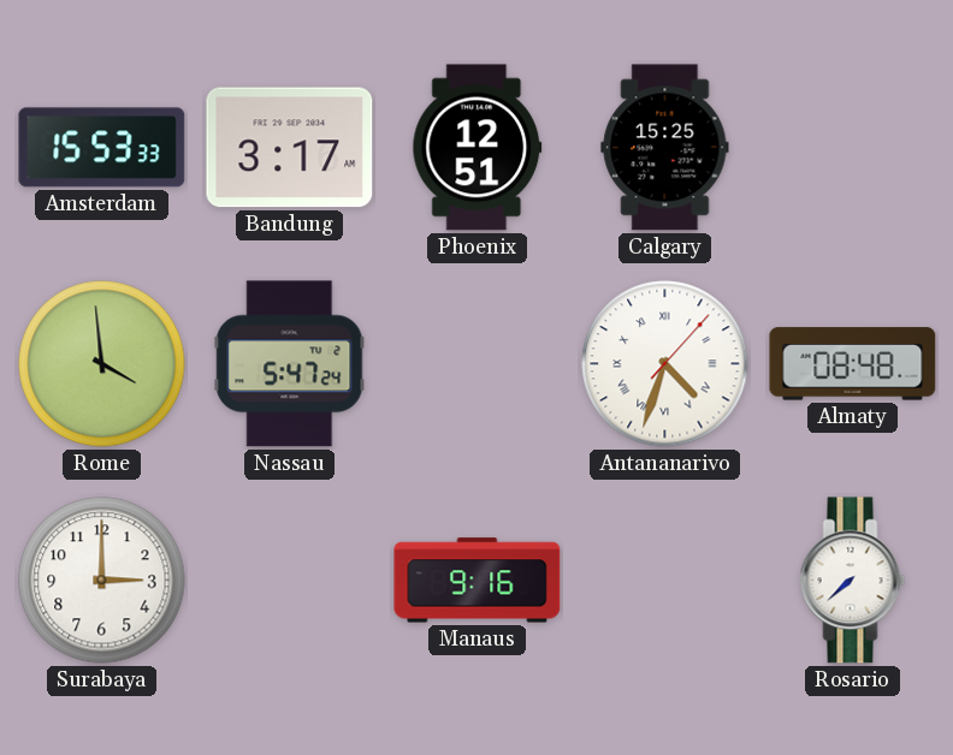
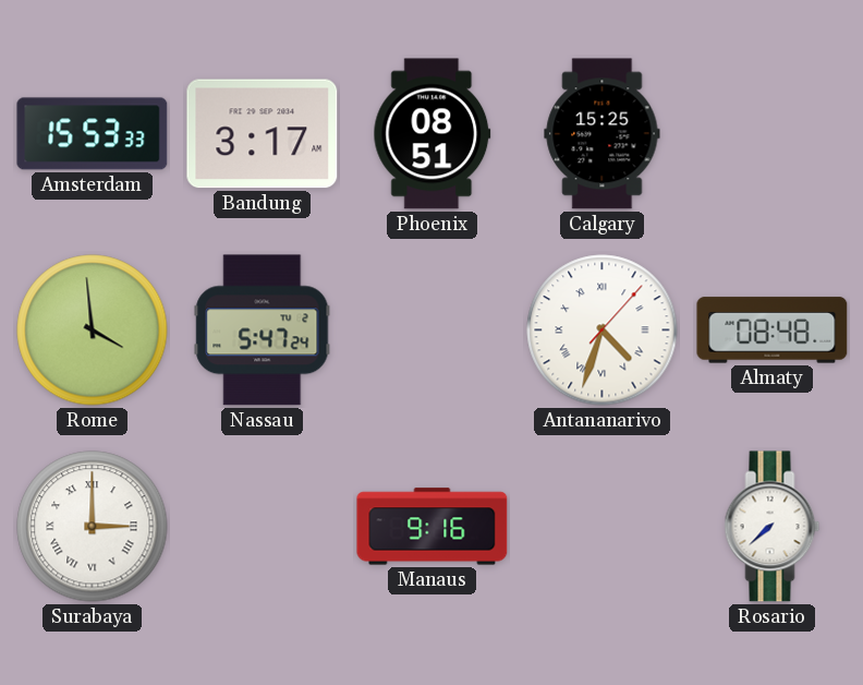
Phoenix: 12:51 -> 08:51 (433, 134)
Surabaya numerals: Arabic -> Roman (93, 527)
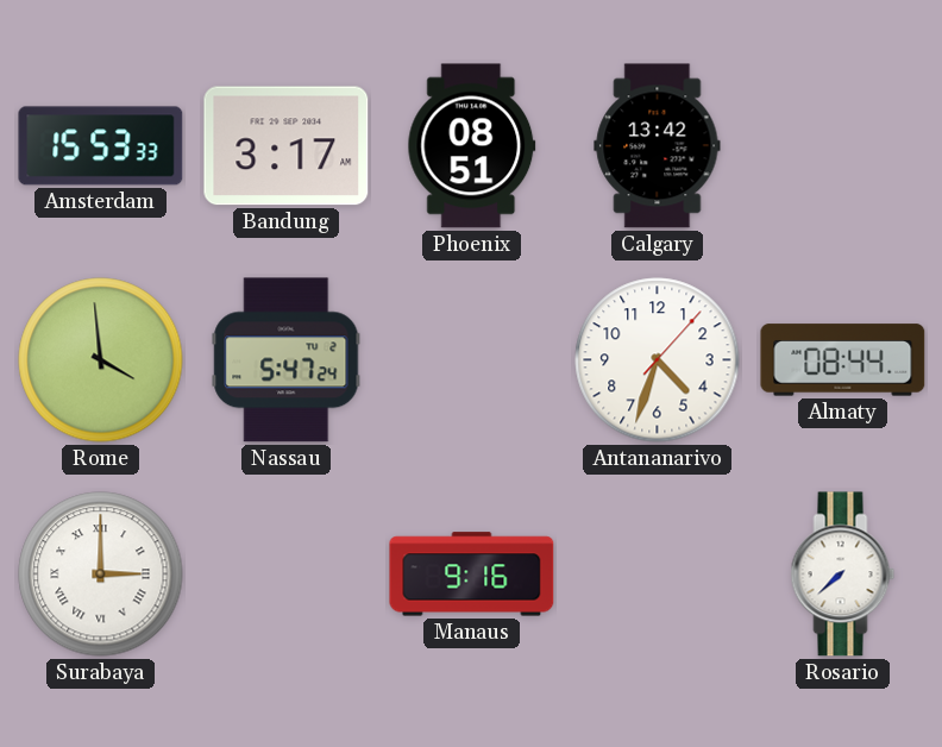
Calgary: 15:25 -> 13:42 (658, 146)
Antananarivo numerals: Roman -> Arabic (658, 360)
Almaty: 08:48 -> 08:44 (843, 360)
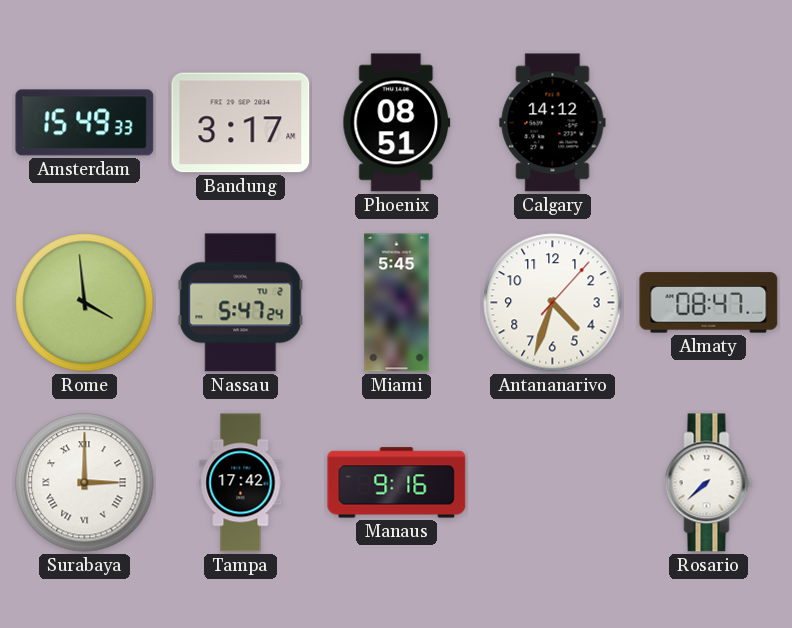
Amsterdam: 15:53 -> 15:49 (85, 123)
Calgary: 13:42 -> 14:12 (553, 123)
Miami: none -> 5:45 (397, 303)
Almaty: 08:44 -> 08:47 (709, 303)
Tampa: none -> 17:42 (241, 483)
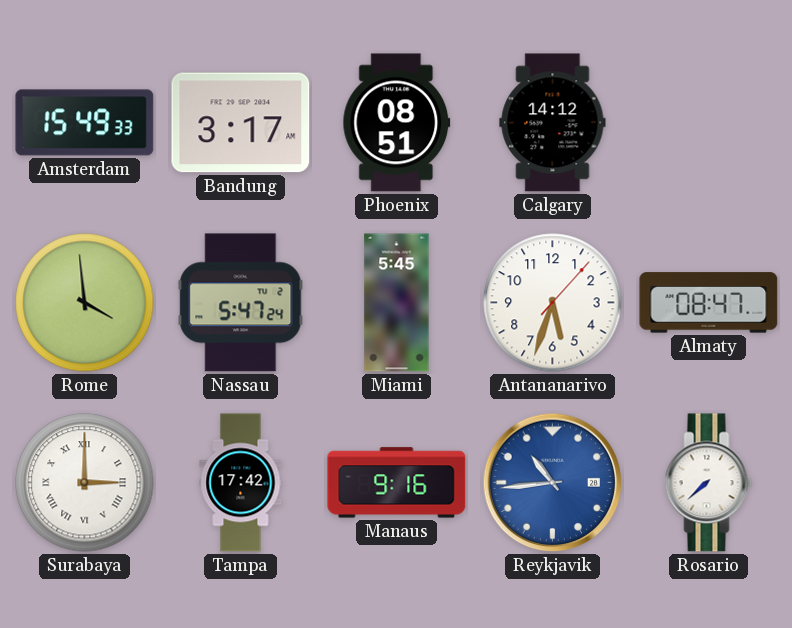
Antananarivo: 4:33 -> 5:33 (553, 303)
Reykjavik: none -> 10:44 (553, 483)
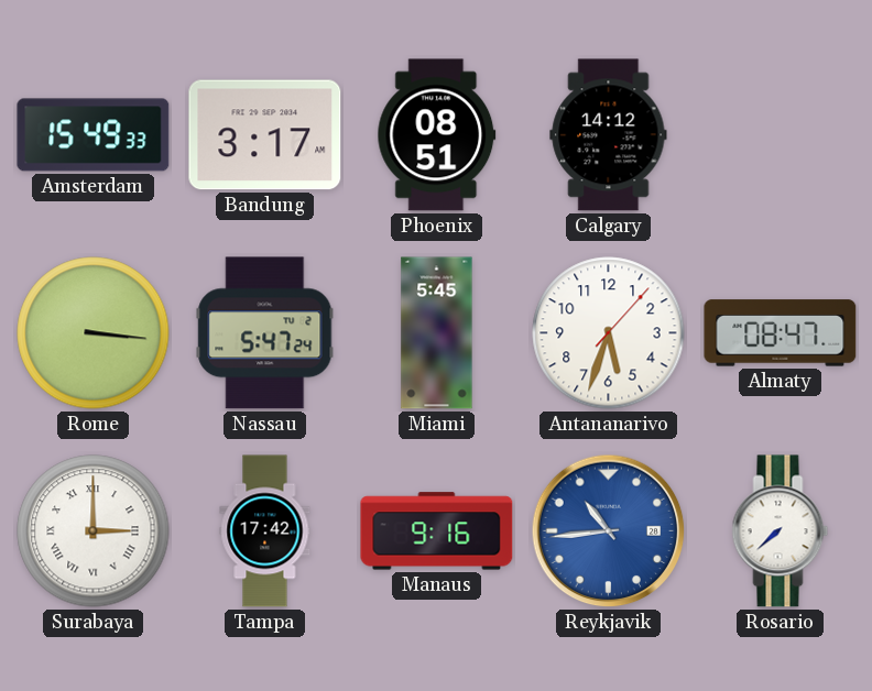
Rome: 3:59 -> 3:16 (94, 333)
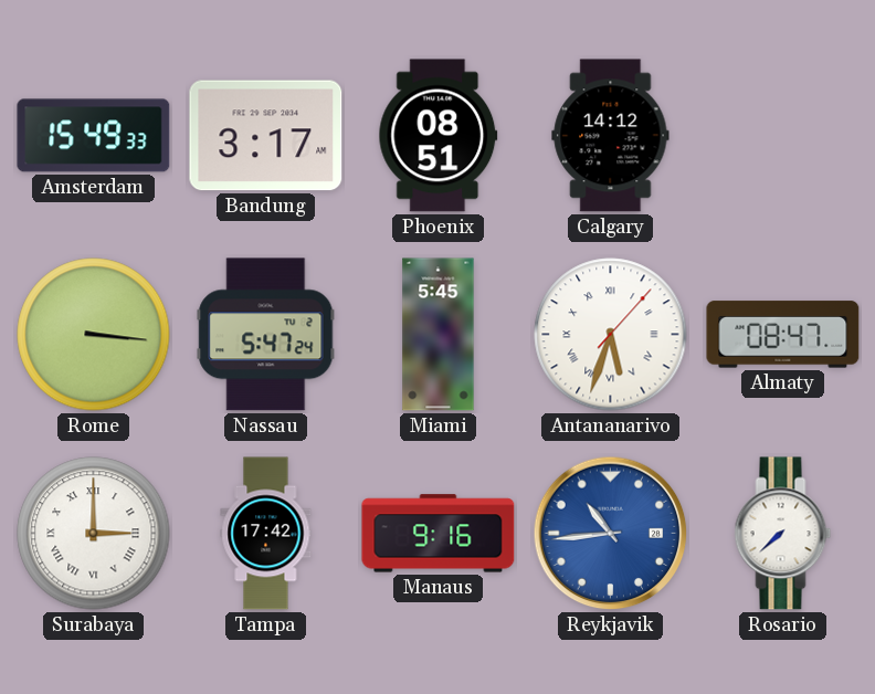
Antananarivo numerals: Arabic -> Roman (611, 335)
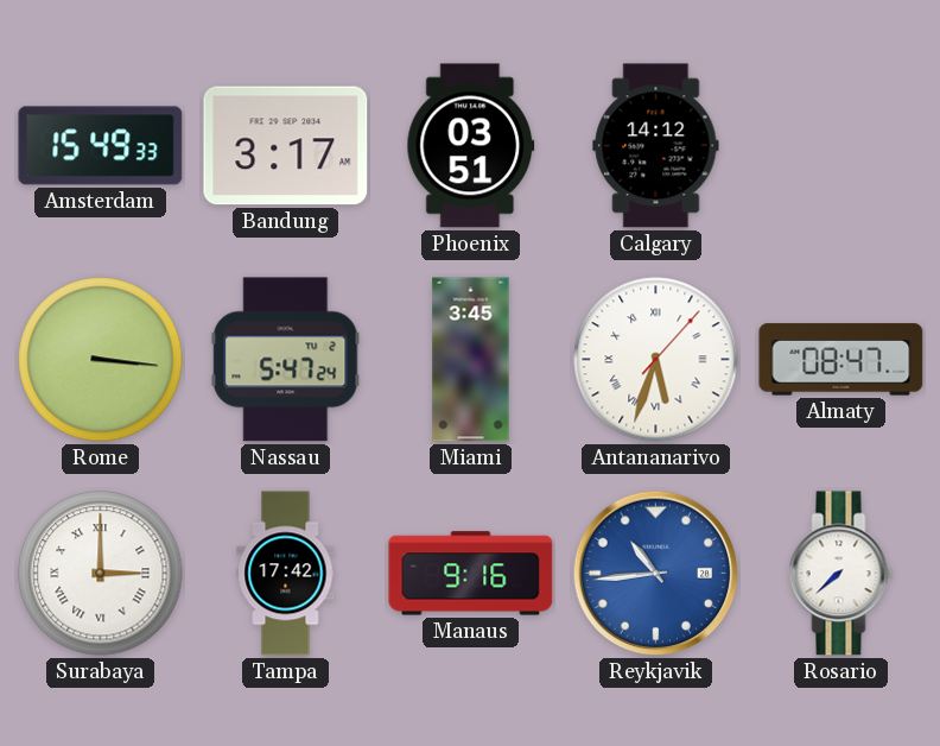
Phoenix: 08:51 -> 03:51 (471, 146)
Miami: 5:45 -> 3:45 (471, 360)
